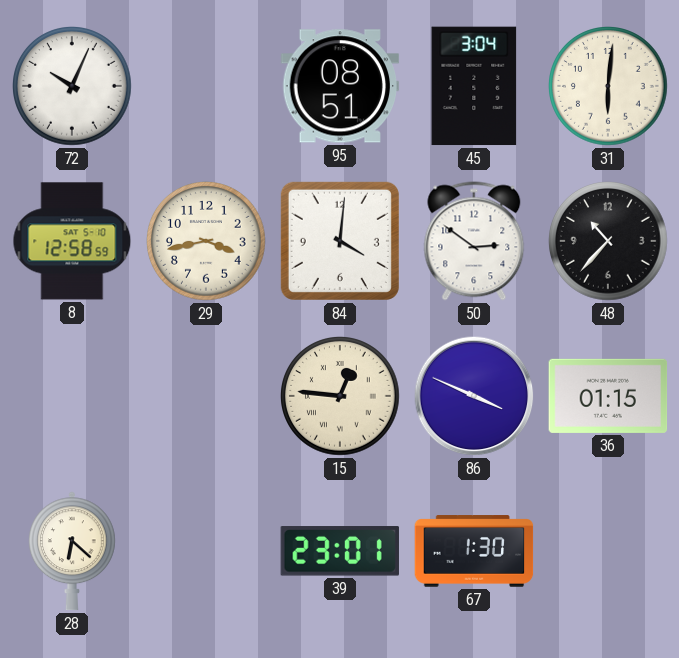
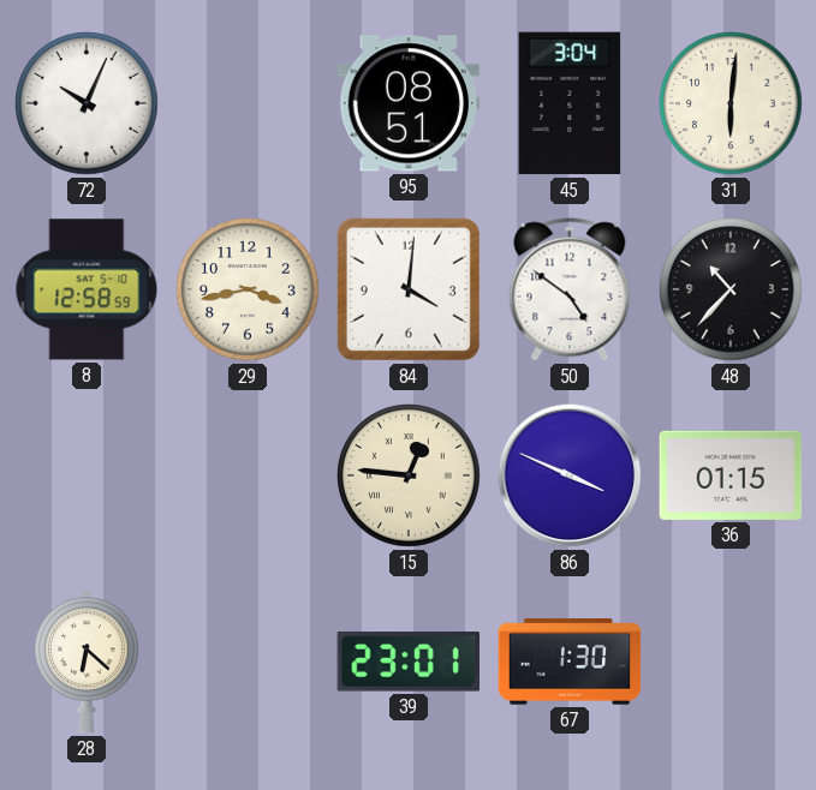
50: 2:51 -> 4:51 (570, 289)
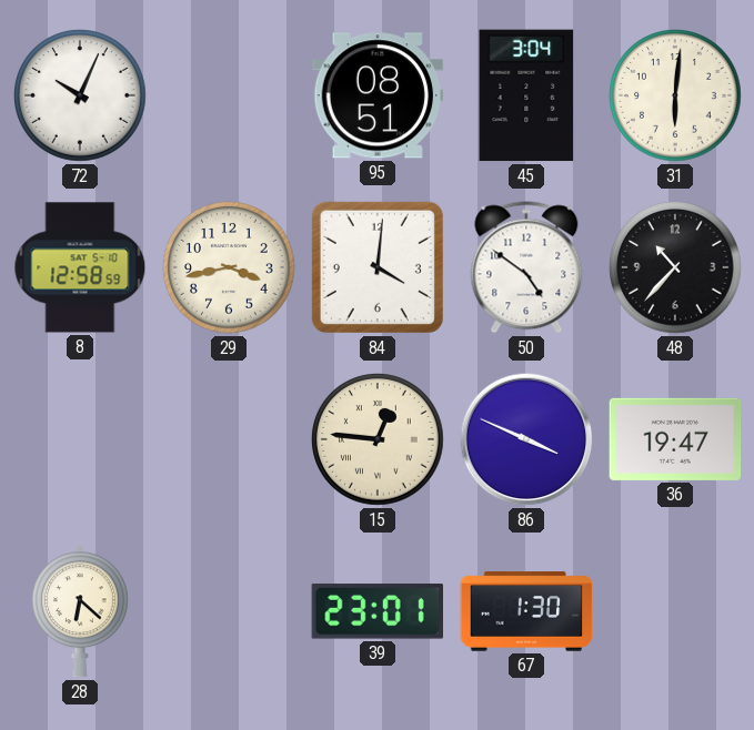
36: 01:15 -> 19:47 (675, 439)
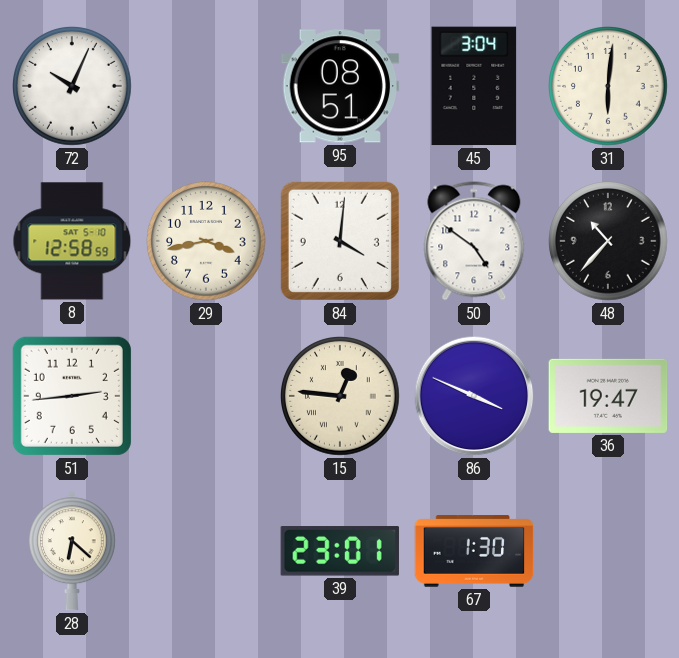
51: none -> 2:44 (72, 396)
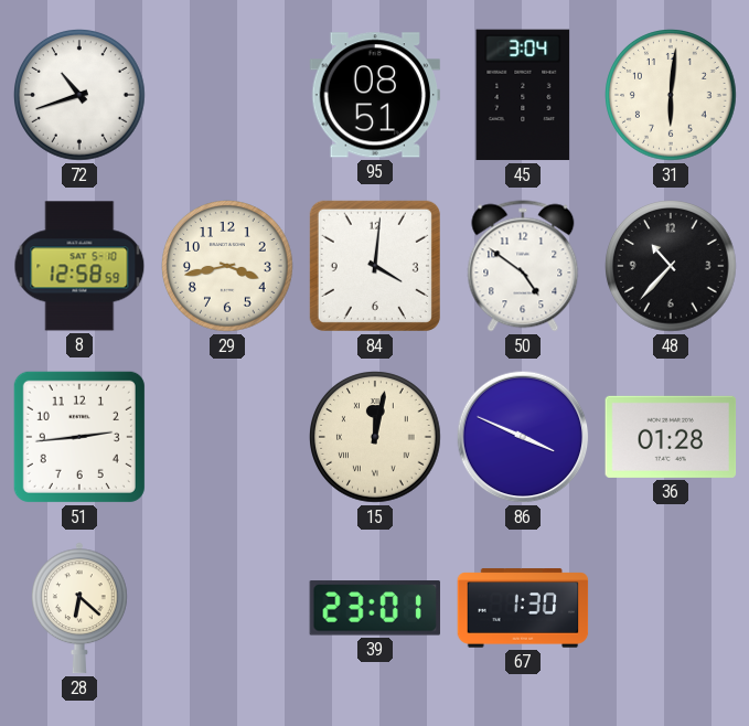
72: 10:04 -> 10:42 (81, 96)
15: 12:46 -> 12:02 (376, 438)
36: 19:47 -> 01:28 (671, 437)
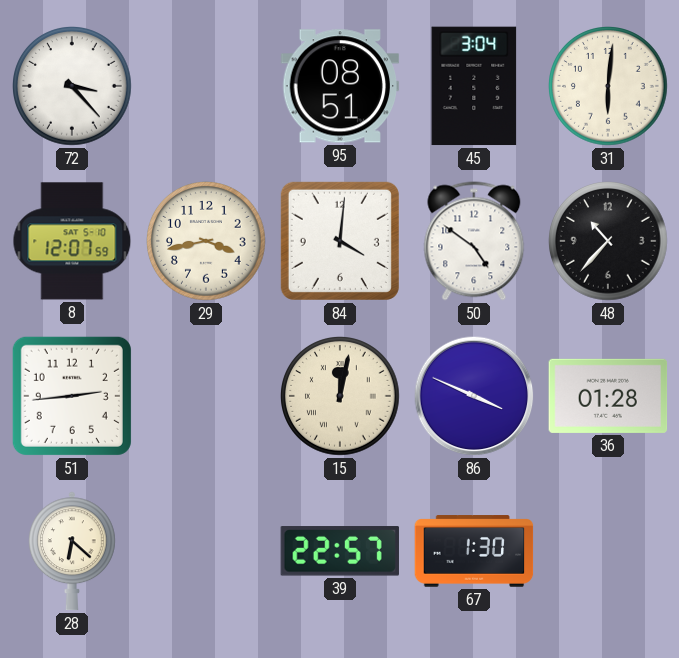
72: 10:42 -> 3:23 (73, 87)
8: 12:58 -> 12:07 (72, 241)
39: 23:01 -> 22:57 (340, 551)
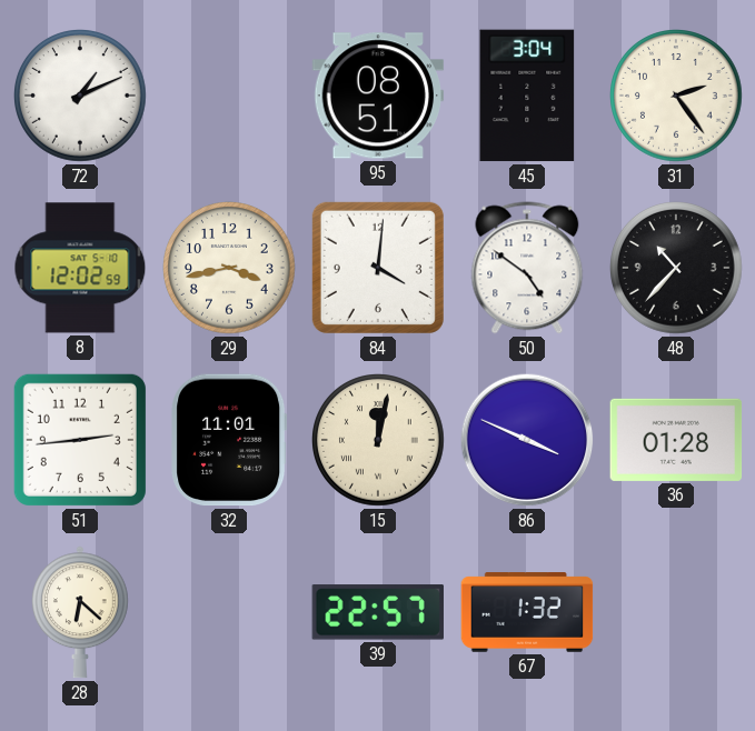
72: 3:23 -> 1:11 (81, 97)
31: 6:01 -> 2:24 (677, 97)
8: 12:07 -> 12:02 (80, 268)
32: none -> 11:01 (229, 440)
67: 1:30 -> 1:32 (527, 612)
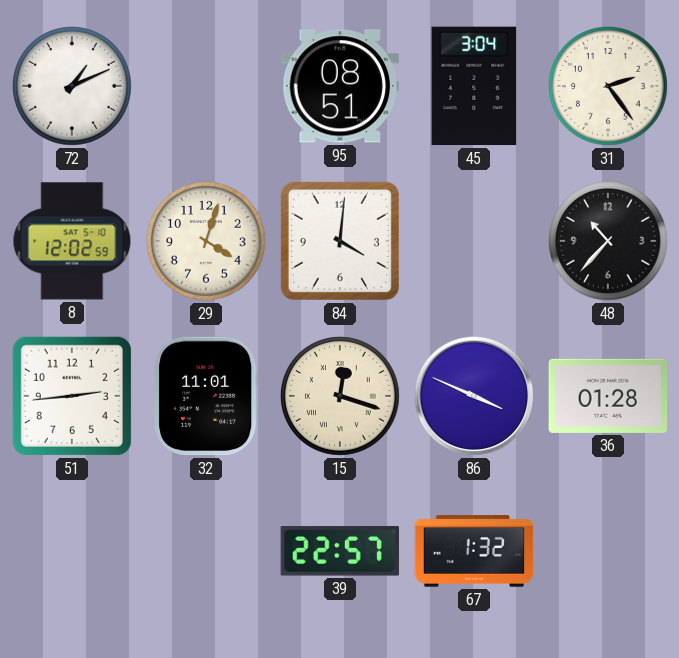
29: 3:43 -> 4:03 (207, 242)
50: 4:51 -> none (527, 268)
15: 12:02 -> 12:18 (341, 397)
28: 6:22 -> none (80, 612)
